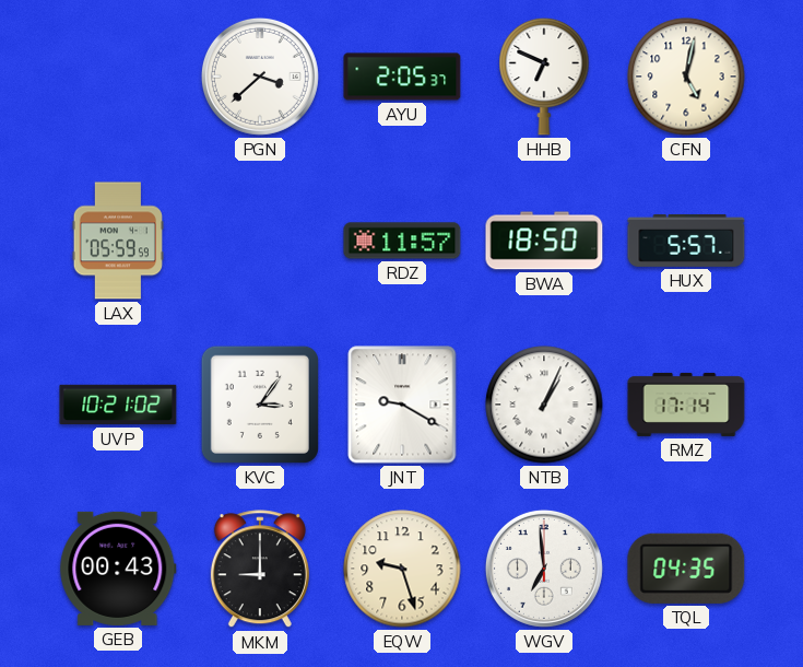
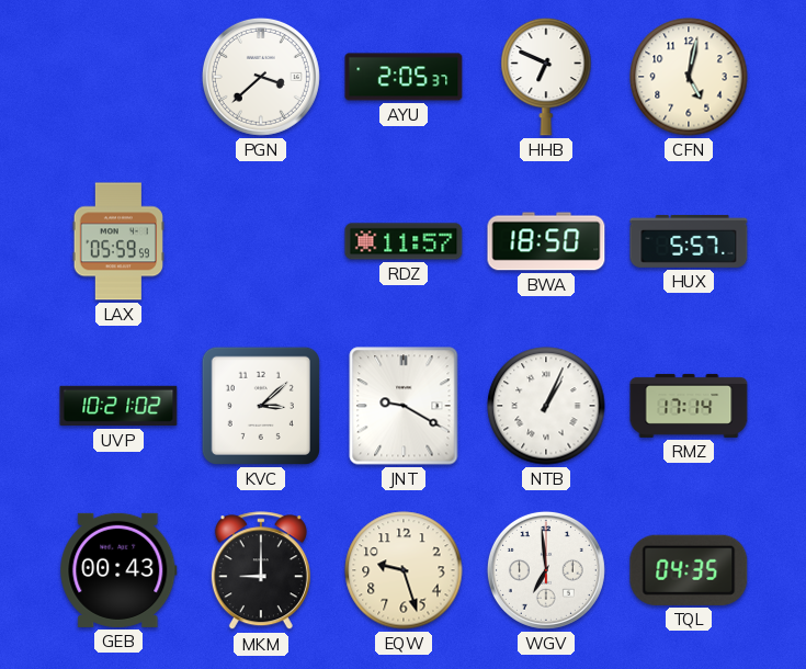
KVC: 3:06 -> 3:08 (261, 406)
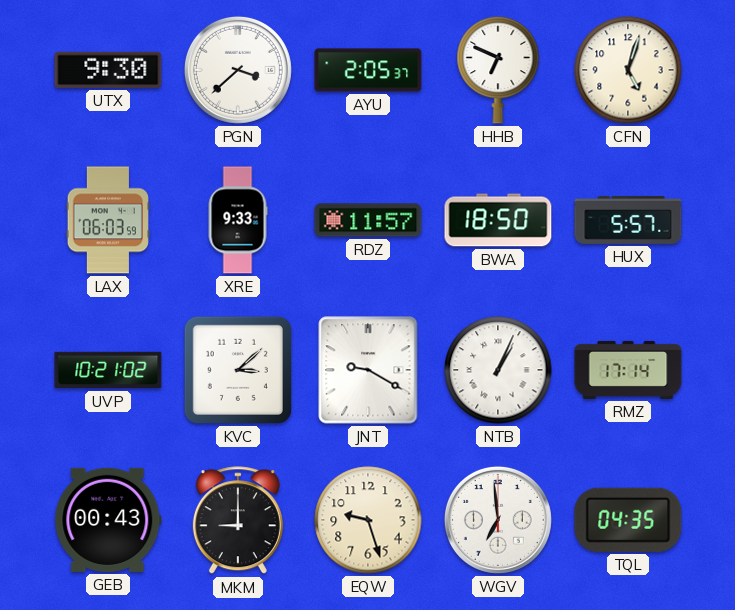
UTX: none -> 9:30 (108, 70)
CFN: 5:02 -> 5:03 (628, 70)
LAX: 05:59 -> 06:03 (108, 220)
XRE: none -> 9:33 (238, 220)
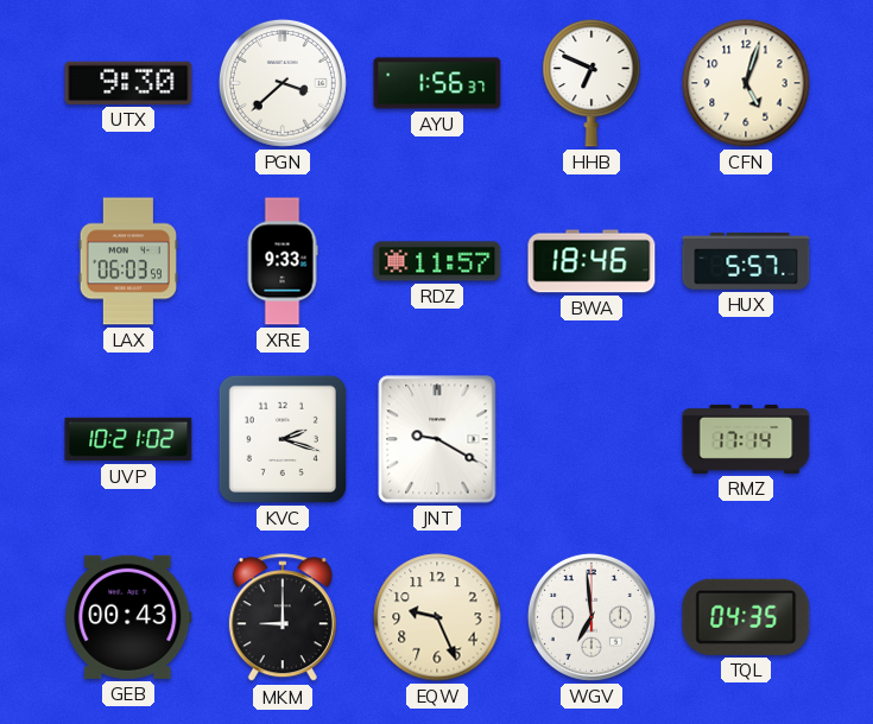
AYU: 2:05 -> 1:56 (437, 83)
BWA: 18:50 -> 18:46 (592, 261)
KVC: 3:08 -> 2:18 (283, 439)
NTB: 1:04 -> none (498, 370)
EQW: 9:27 -> 9:26 (437, 617)
